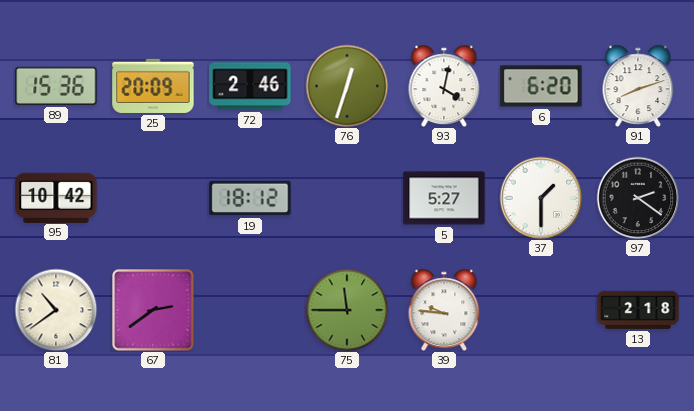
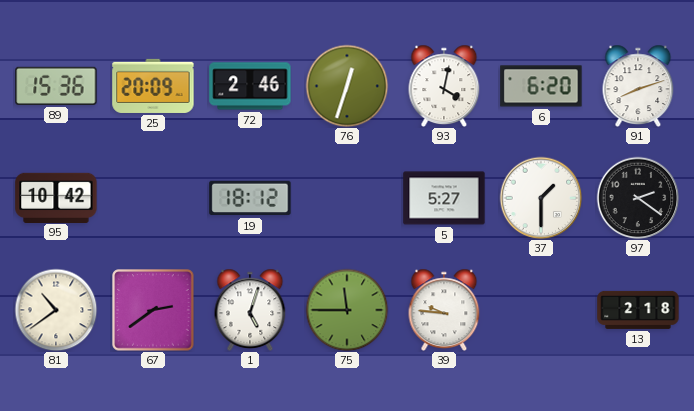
1: none -> 5:03 (250, 310)
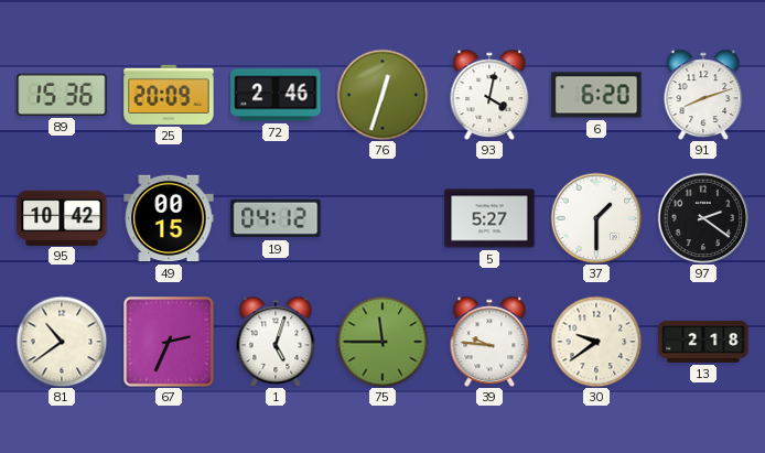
49: none -> 00:15 (169, 218)
19: 18:12 -> 04:12 (276, 218)
67: 2:39 -> 2:34 (169, 342)
30: none -> 9:39 (596, 342)
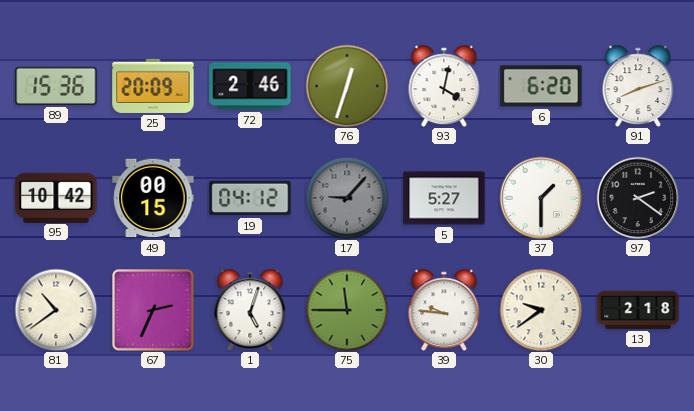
17: none -> 9:07 (347, 198)
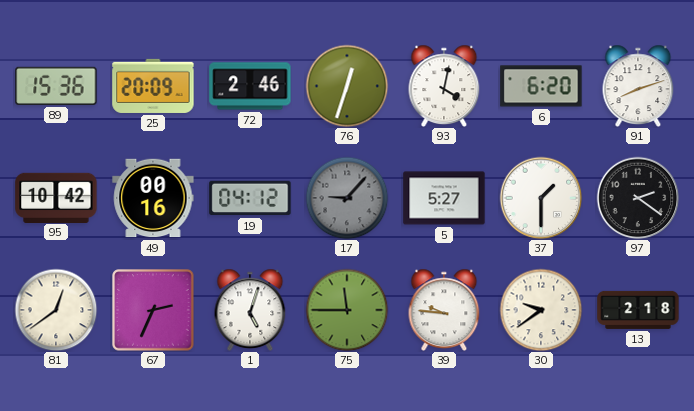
49: 00:15 -> 00:16 (153, 198)
81: 10:39 -> 12:39 (56, 310)
